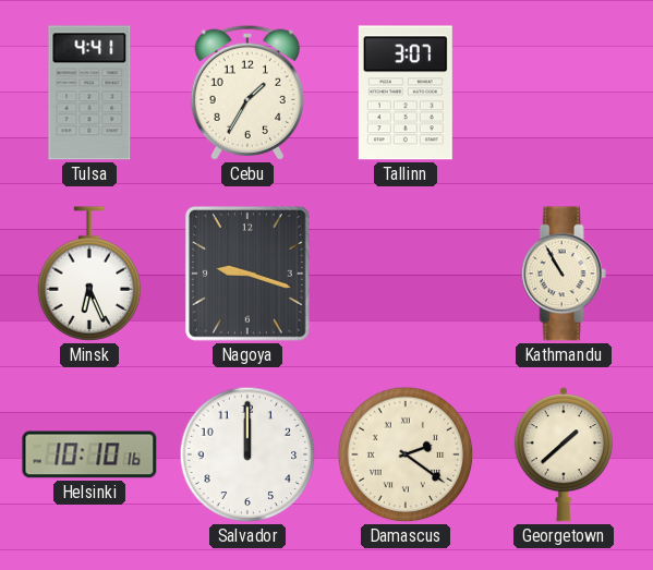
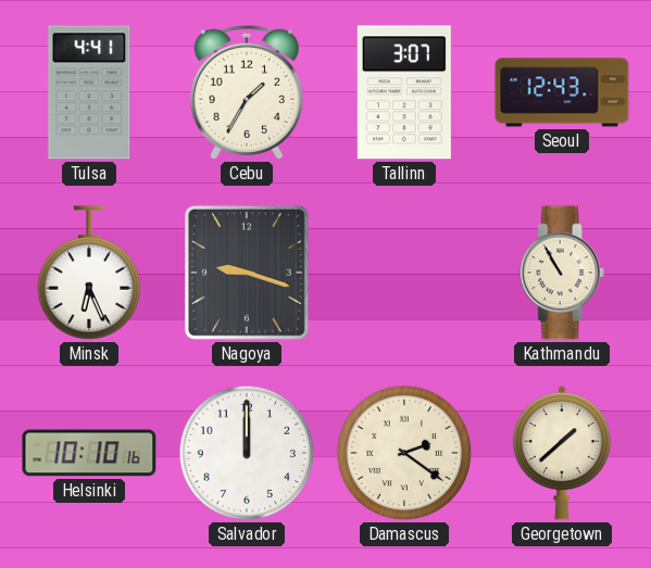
Seoul: none -> 12:43 (562, 92)
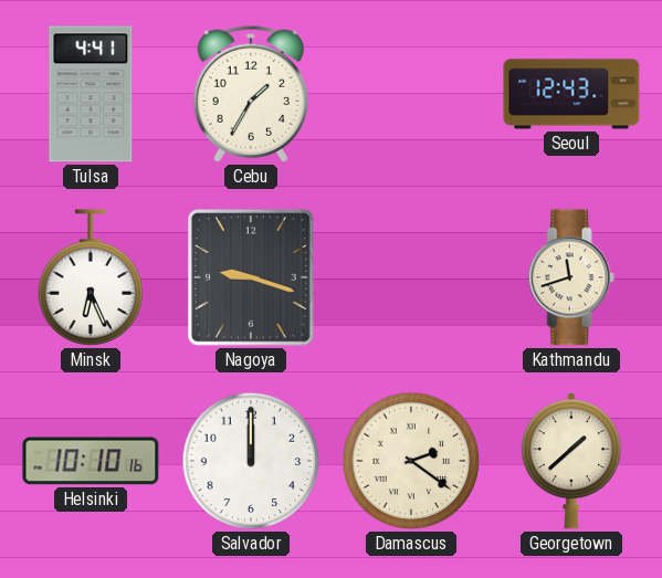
Tallinn: 3:07 -> none (404, 92)
Kathmandu: 10:55 -> 11:42 (571, 277)
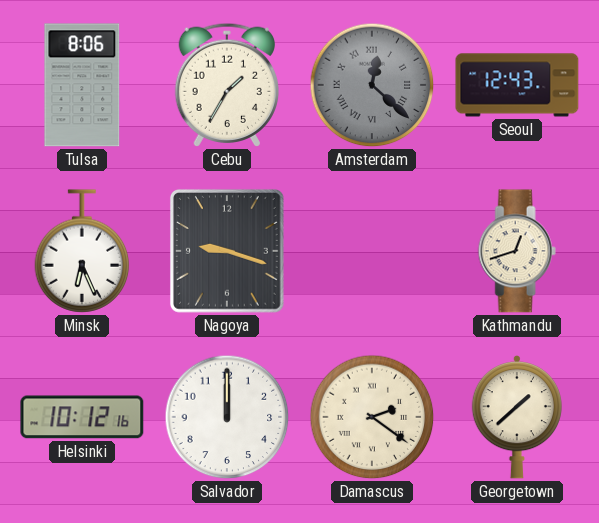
Tulsa: 4:41 -> 8:06 (82, 85)
Amsterdam: none -> 12:22 (372, 85)
Kathmandu: 11:42 -> 12:42 (517, 251)
Helsinki: 10:10 -> 10:12 (82, 417)
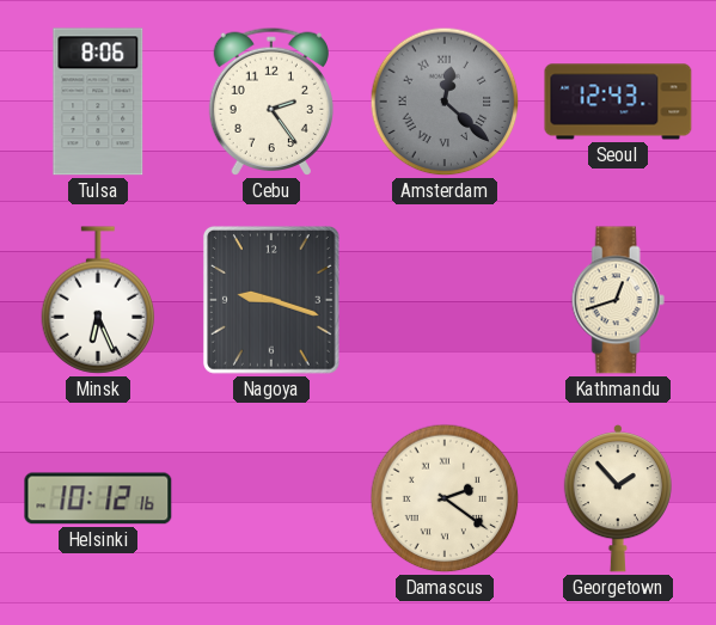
Cebu: 1:35 -> 2:24 (270, 102)
Salvador: 12:00 -> none (227, 417)
Georgetown: 1:38 -> 1:53 (618, 500)
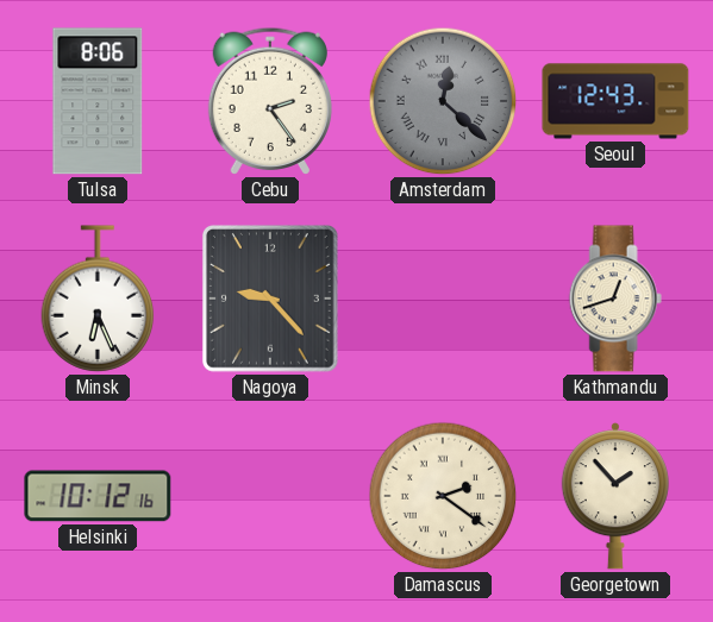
Nagoya: 9:18 -> 9:23 (270, 299)
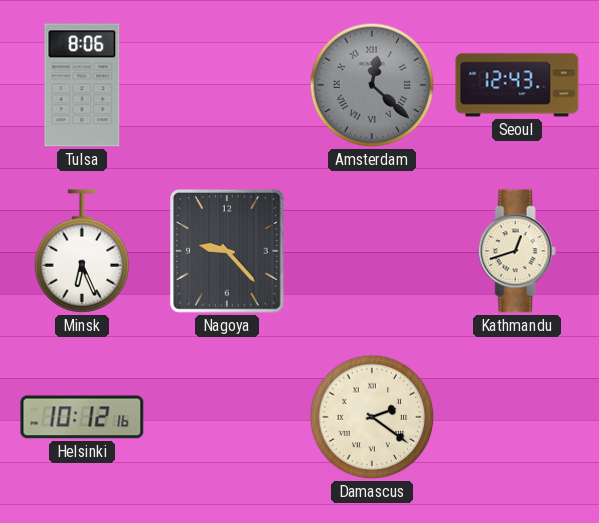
Cebu: 2:24 -> none (269, 101)
Georgetown: 1:53 -> none (615, 497)
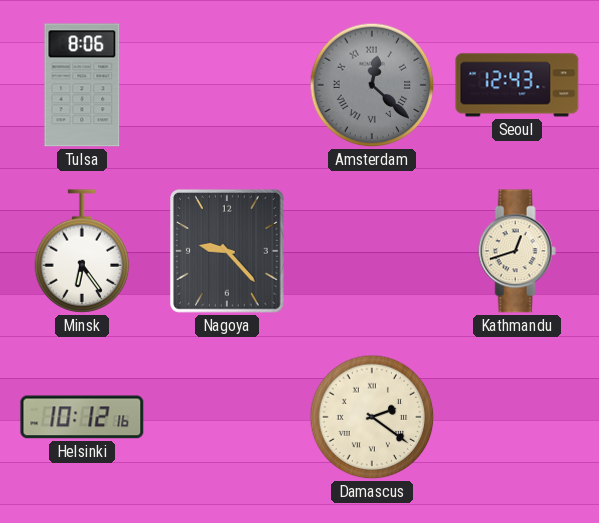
Minsk: 6:26 -> 6:24 (82, 251)
